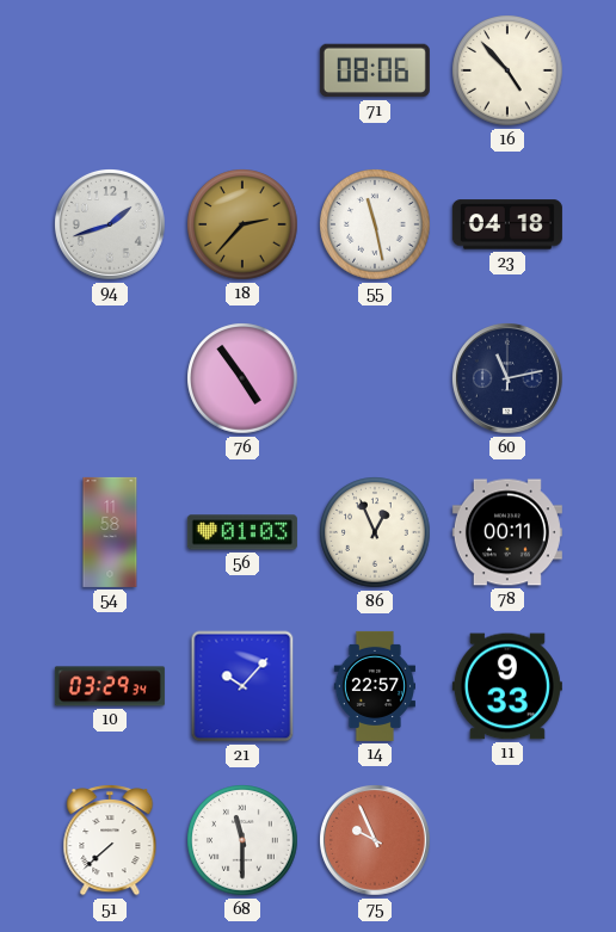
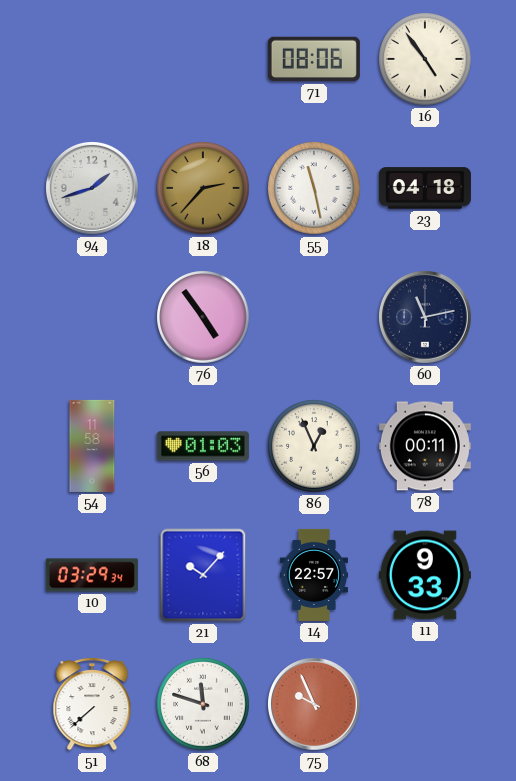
16: 4:53 -> 4:54 (425, 59)
68: 11:30 -> 11:48 (203, 704)
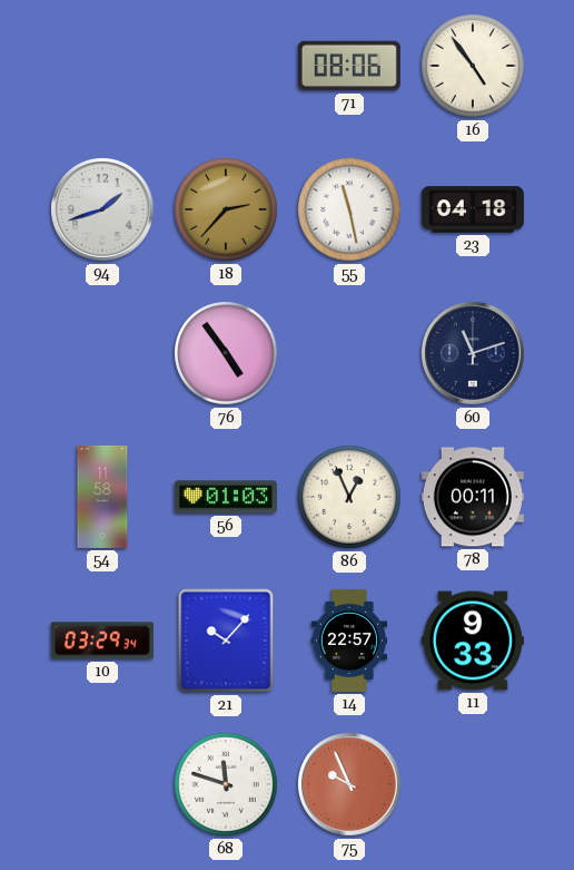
60: 11:13 -> 11:12 (474, 354)
51: 7:38 -> none (92, 704)
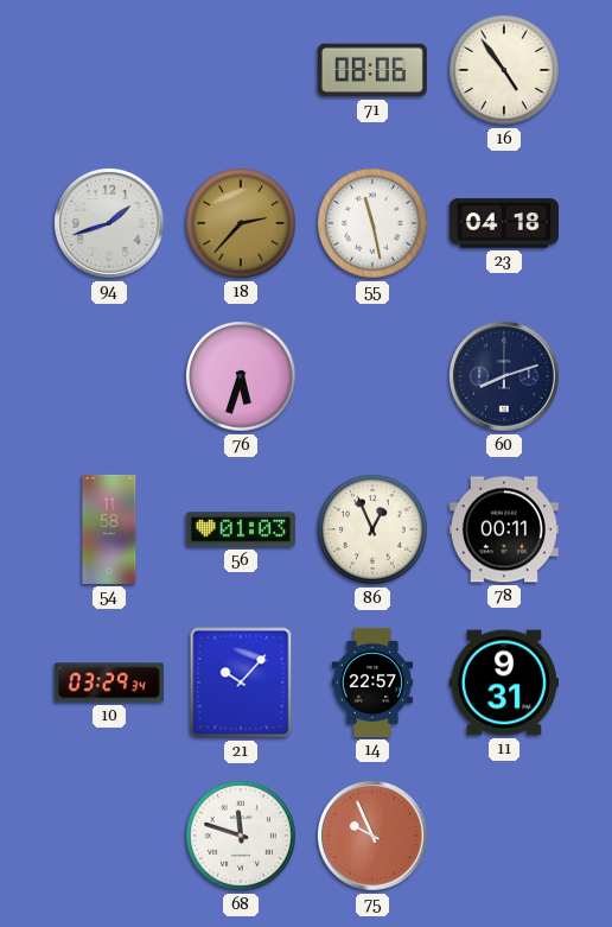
76: 4:54 -> 5:33 (241, 376)
60: 11:12 -> 8:12 (505, 377)
11: 9:33 -> 9:31 (504, 682)
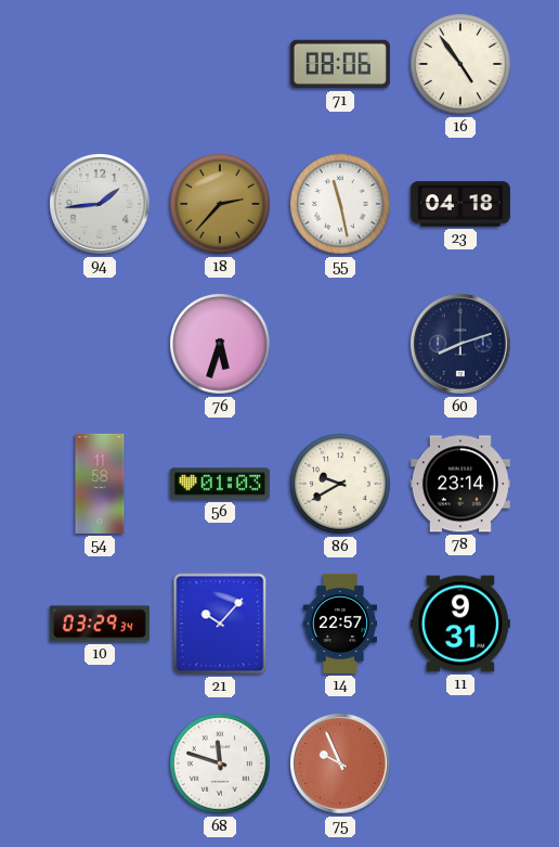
94: 1:42 -> 1:44 (101, 205)
86: 12:56 -> 9:40 (340, 484)
78: 00:11 -> 23:14 (460, 484)
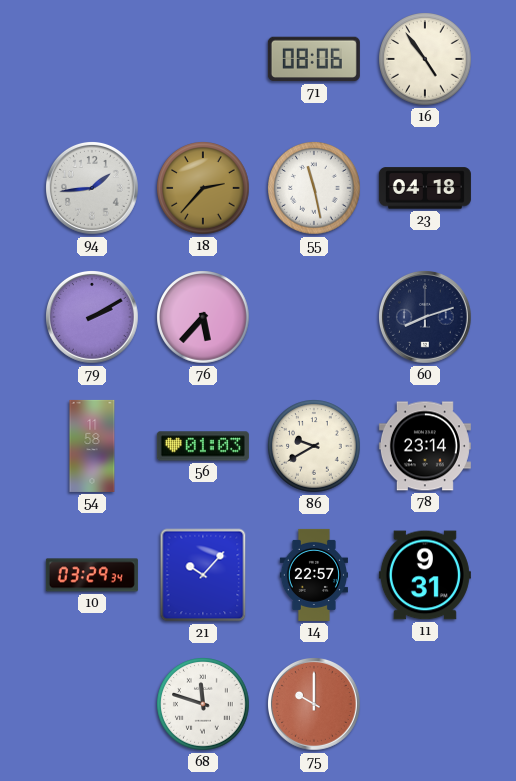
79: none -> 2:10 (93, 318)
76: 5:33 -> 5:37 (203, 317)
75: 9:56 -> 10:00 (315, 705)
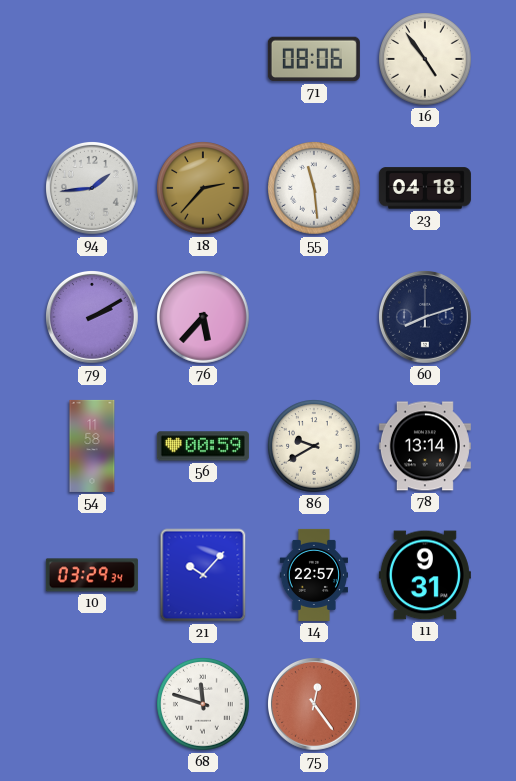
55: 11:28 -> 11:29 (314, 188)
56: 01:03 -> 00:59 (203, 446)
78: 23:14 -> 13:14 (425, 446)
75: 10:00 -> 12:24 (315, 705)
